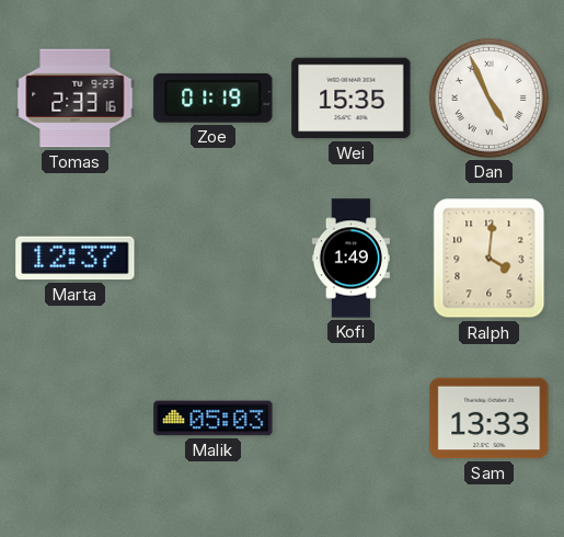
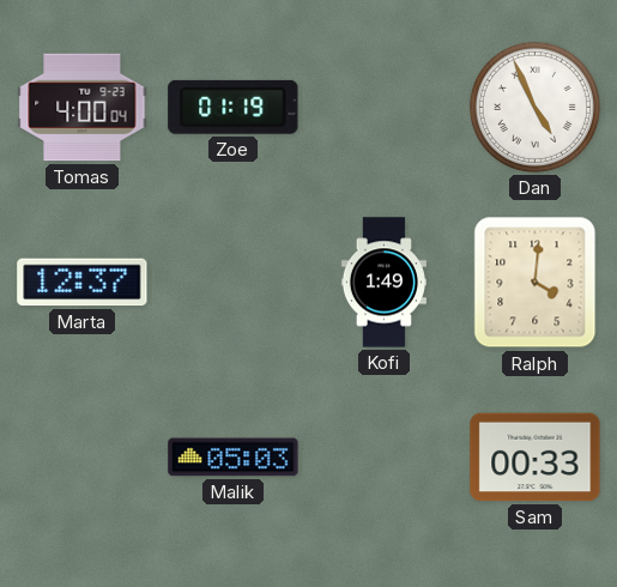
Tomas: 2:33 -> 4:00 (83, 108)
Wei: 15:35 -> none (352, 99)
Sam: 13:33 -> 00:33 (536, 458)
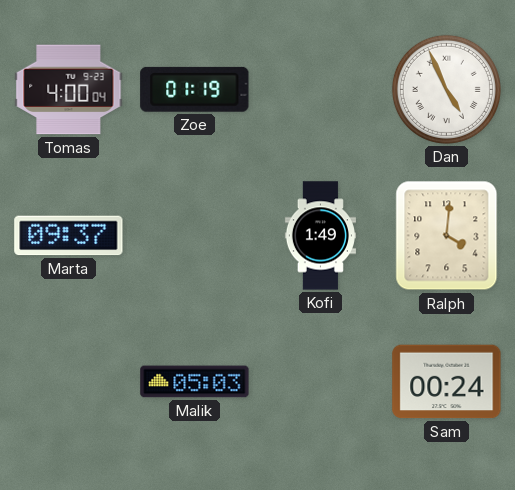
Marta: 12:37 -> 09:37 (69, 236)
Sam: 00:33 -> 00:24 (447, 382)
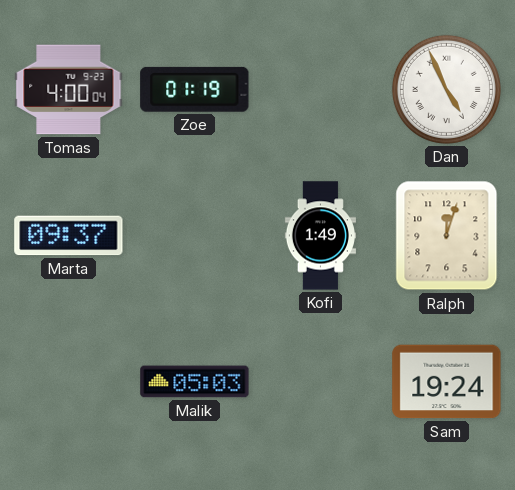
Ralph: 4:01 -> 12:03 (447, 236)
Sam: 00:24 -> 19:24 (447, 382)
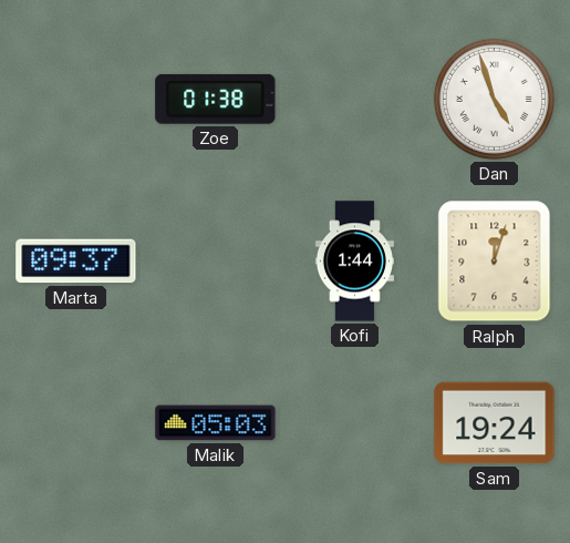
Tomas: 4:00 -> none (69, 90)
Zoe: 01:19 -> 01:38 (216, 99)
Dan: 4:56 -> 4:57 (494, 99)
Kofi: 1:49 -> 1:44 (354, 262)
